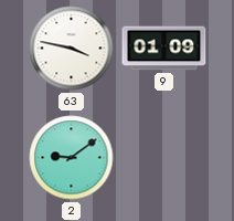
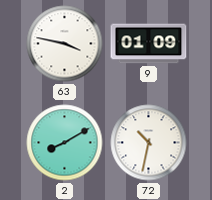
2: 9:09 -> 8:10 (65, 143)
72: none -> 10:32 (149, 143)
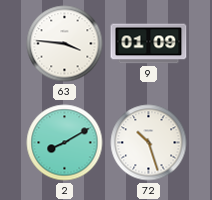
63: 3:47 -> 3:46 (65, 44)
72: 10:32 -> 10:27 (149, 143)
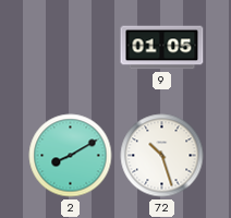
63: 3:46 -> none (65, 44)
9: 01:09 -> 01:05 (162, 48)
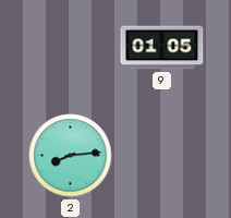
2: 8:10 -> 8:14 (71, 156)
72: 10:27 -> none (162, 156)
